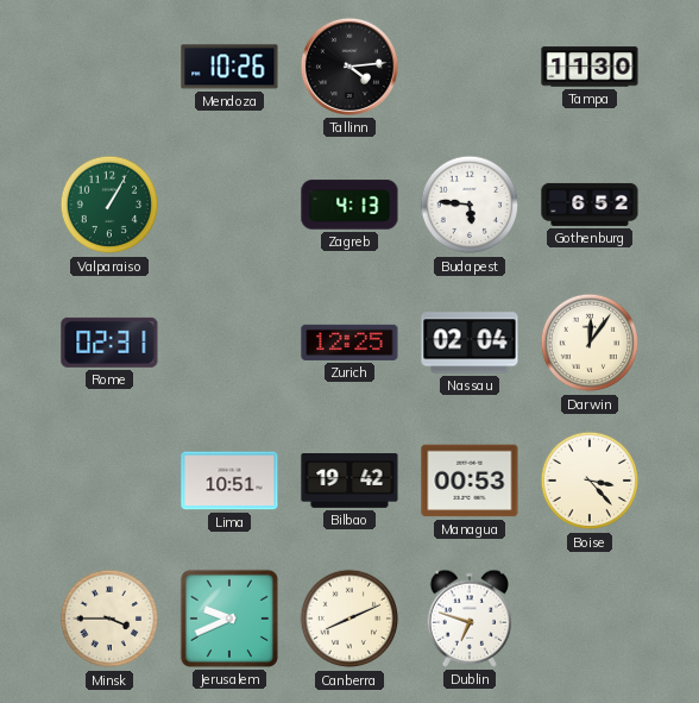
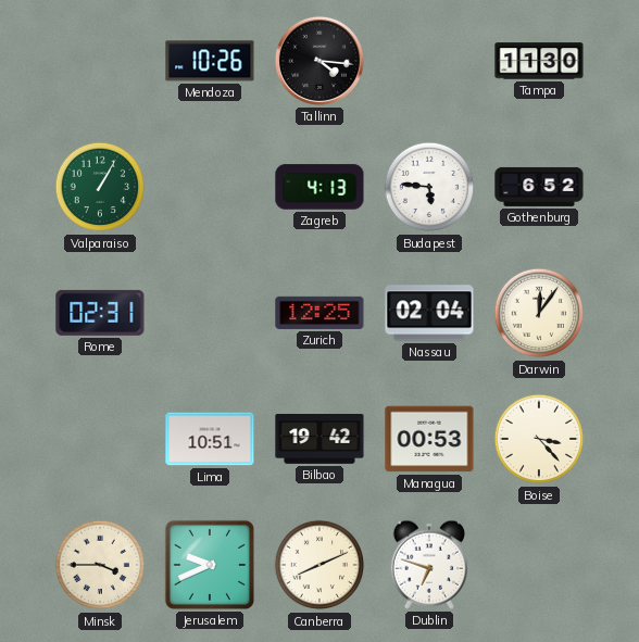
Tallinn: 4:14 -> 4:16 (319, 61)
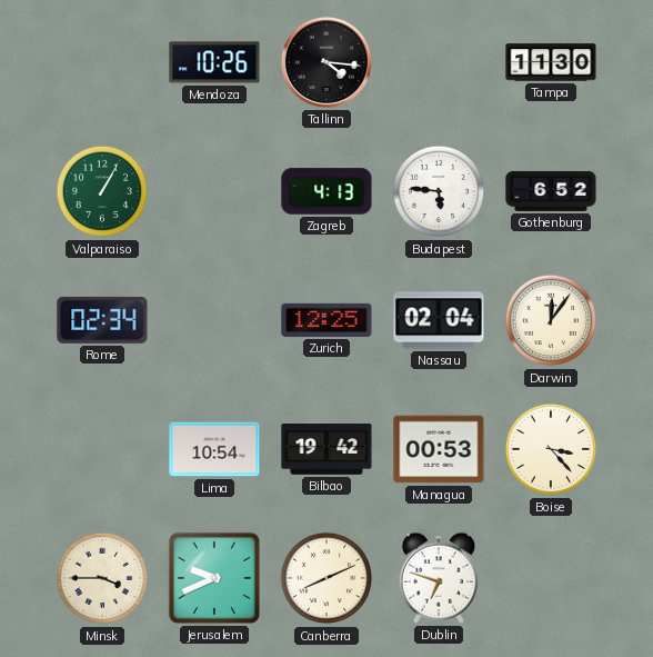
Rome: 02:31 -> 02:34 (102, 320)
Lima: 10:51 -> 10:54 (214, 449)
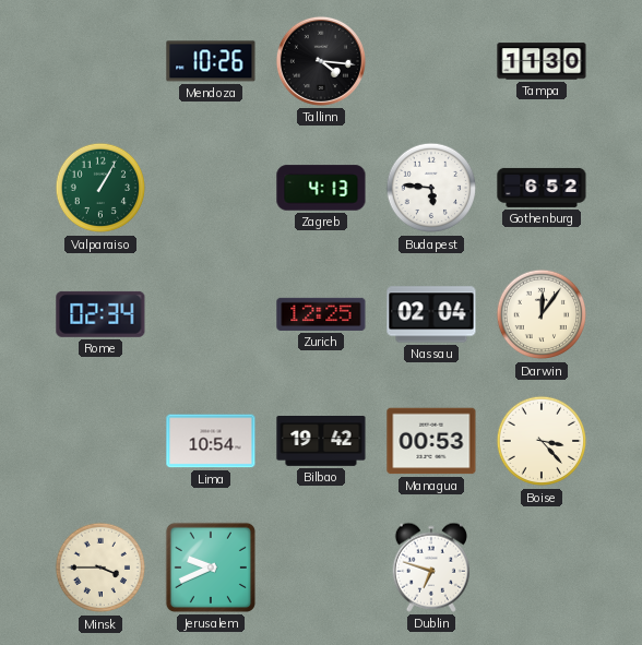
Canberra: 8:11 -> none (326, 578)
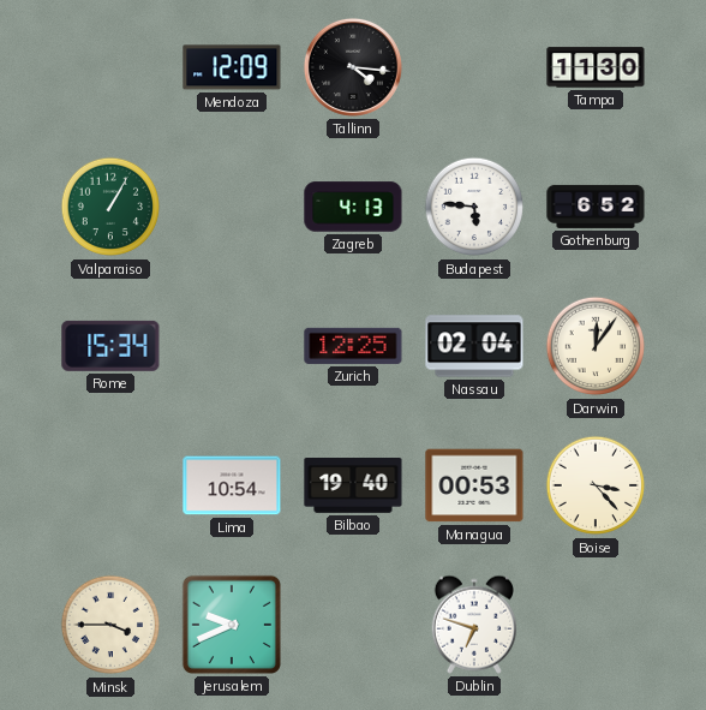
Mendoza: 10:26 -> 12:09 (232, 67)
Rome: 02:34 -> 15:34 (110, 346)
Bilbao: 19:42 -> 19:40 (353, 485)
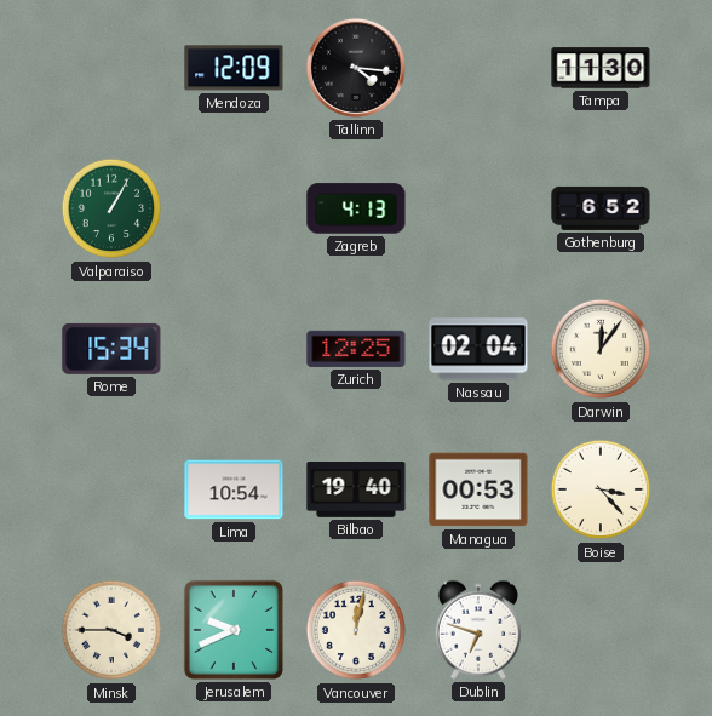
Budapest: 5:46 -> none (474, 207)
Vancouver: none -> 12:02 (356, 630)
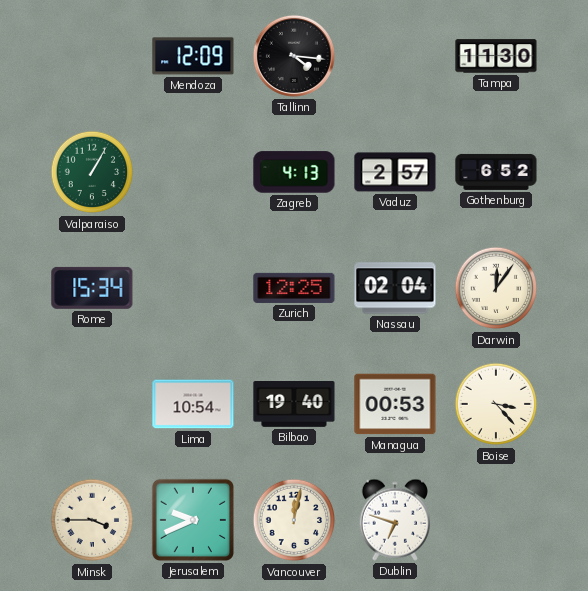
Vaduz: none -> 2:57 (395, 172)
